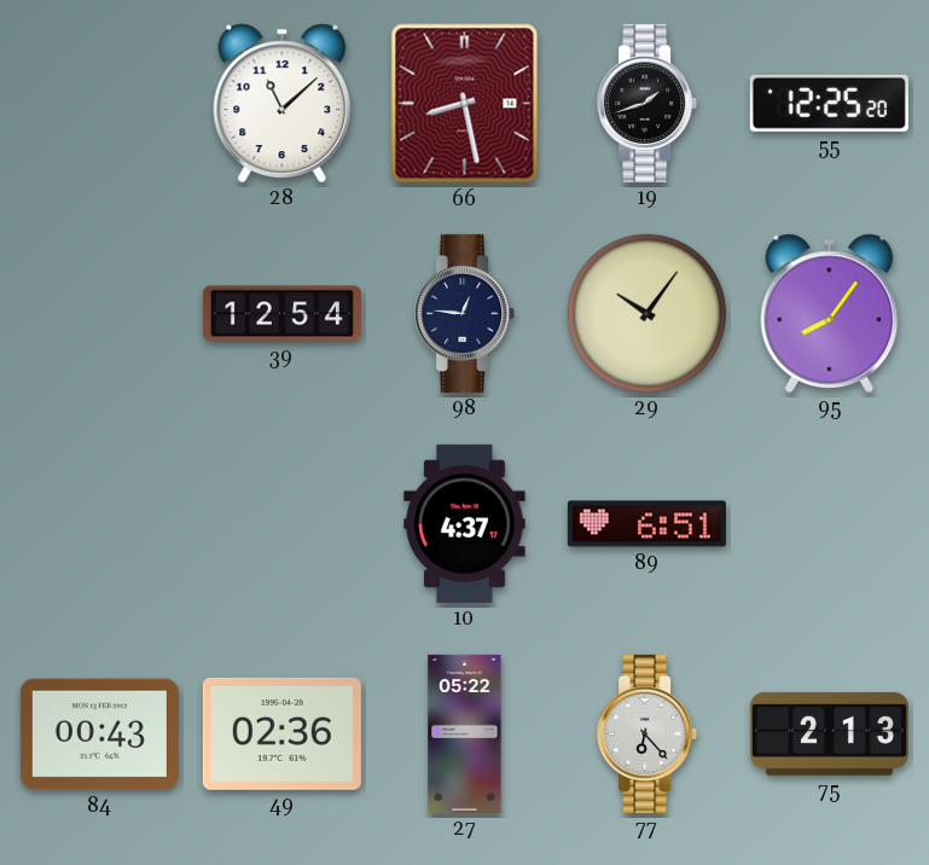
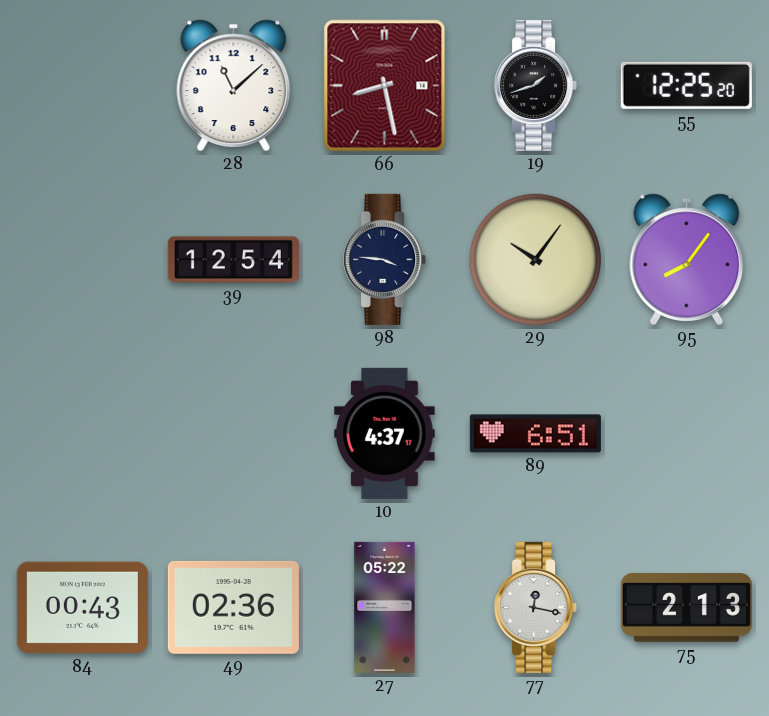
98: 12:46 -> 3:46 (385, 259)
77: 6:23 -> 12:17 (536, 607)
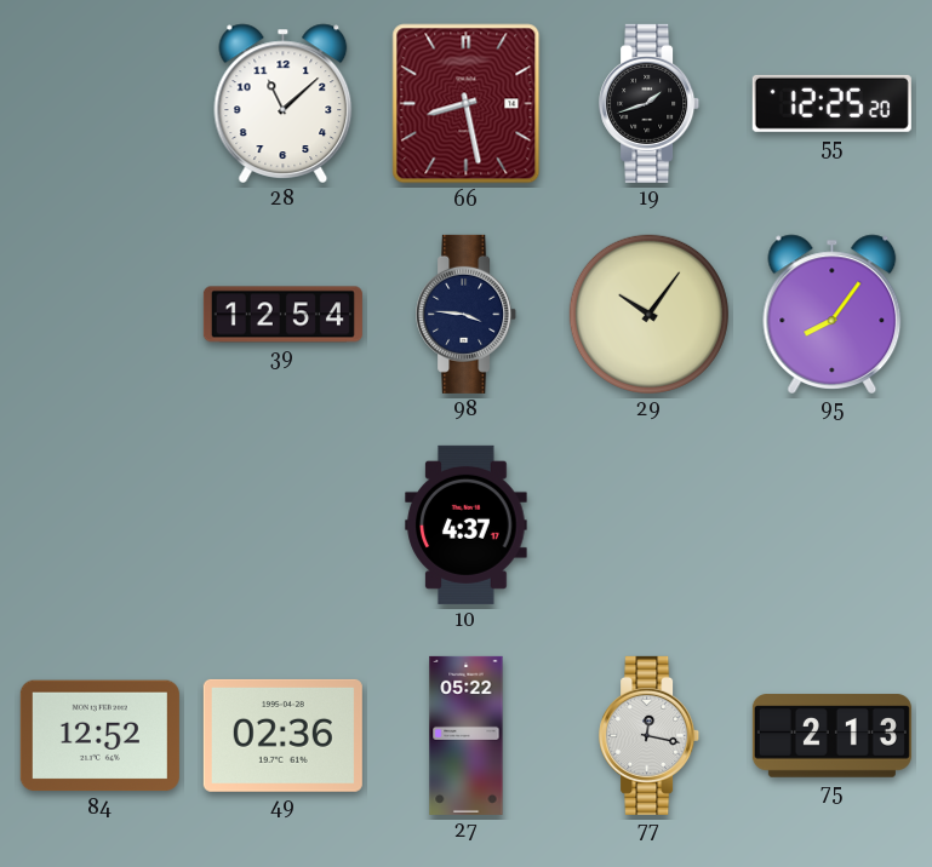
89: 6:51 -> none (535, 434)
84: 00:43 -> 12:52 (99, 736)
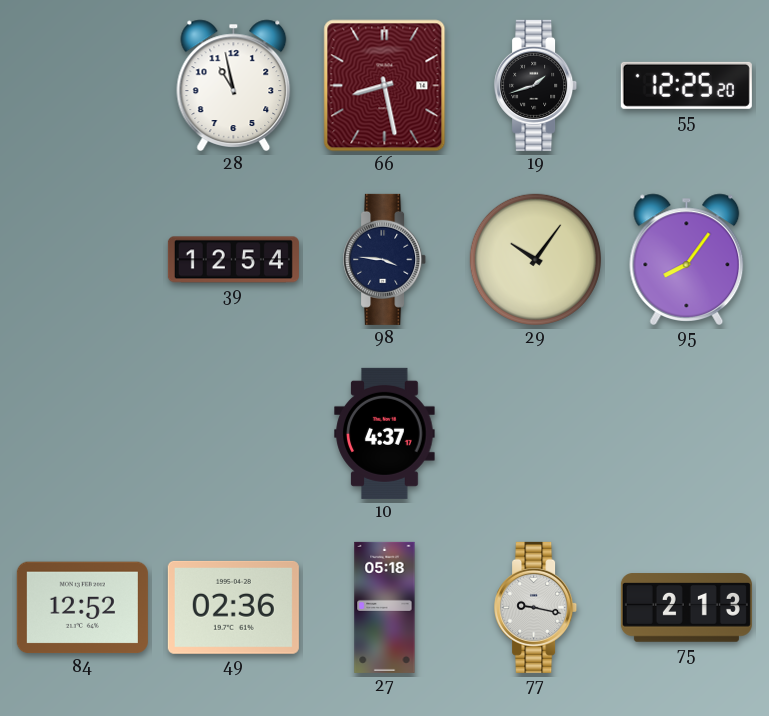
28: 11:08 -> 10:58 (234, 85)
27: 05:22 -> 05:18 (385, 607)
77: 12:17 -> 9:17 (536, 607)
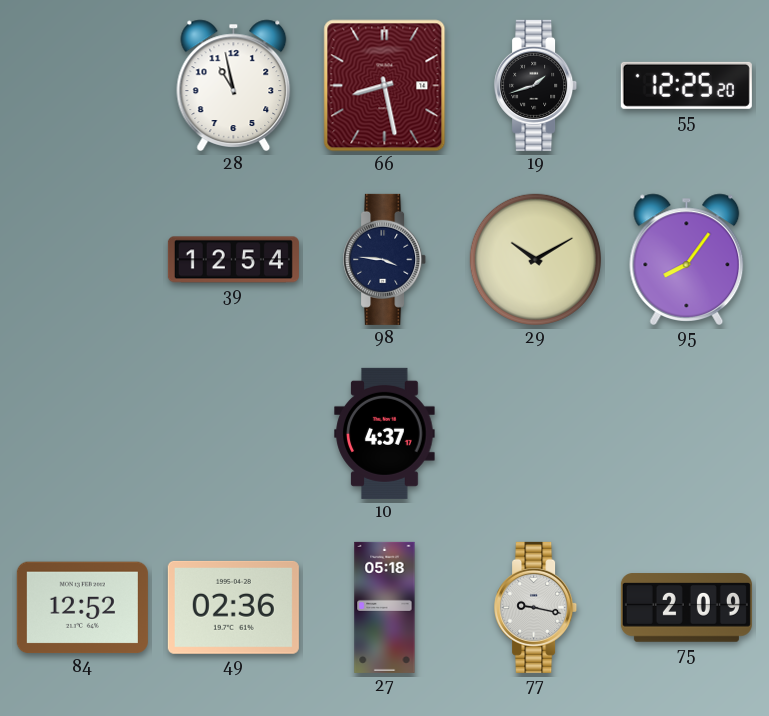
29: 10:06 -> 10:10 (535, 259)
75: 2:13 -> 2:09 (686, 608)
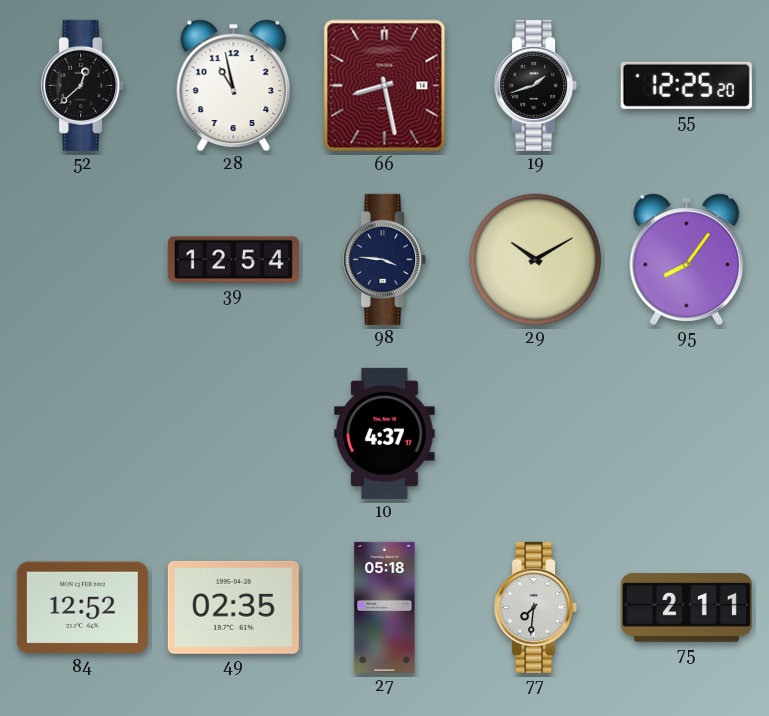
52: none -> 12:38 (83, 85)
49: 02:36 -> 02:35 (233, 607)
77: 9:17 -> 7:31 (536, 607)
75: 2:09 -> 2:11 (686, 608)
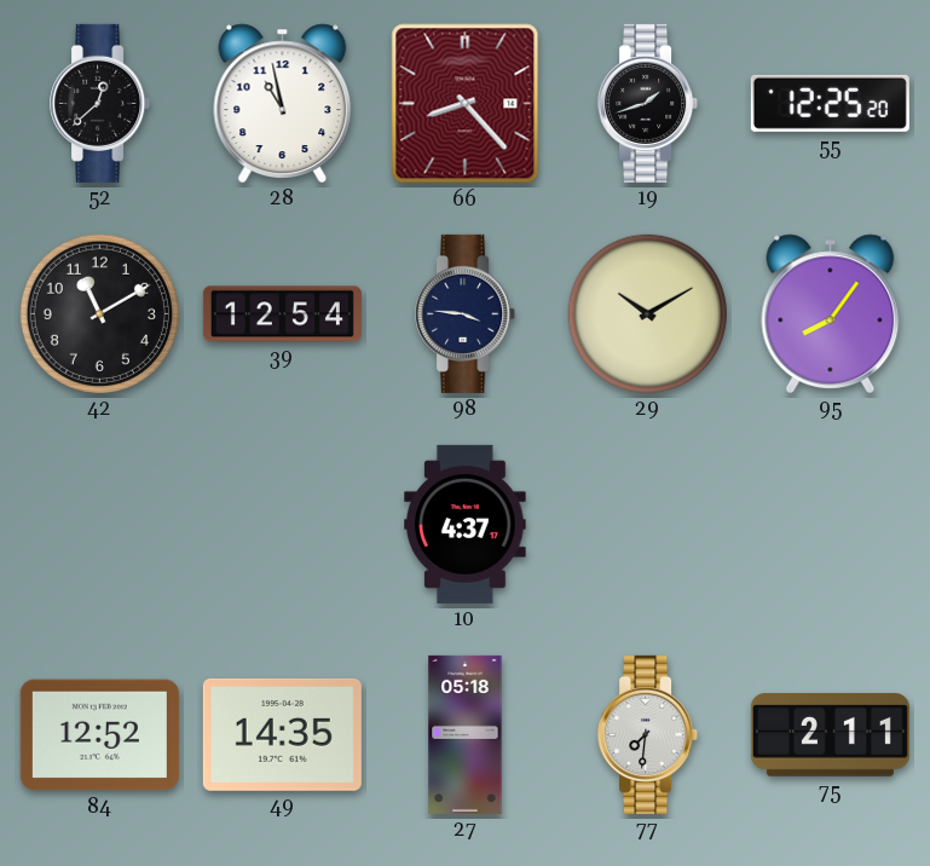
66: 8:28 -> 8:23 (466, 104)
42: none -> 11:10 (99, 313)
49: 02:35 -> 14:35 (282, 734)
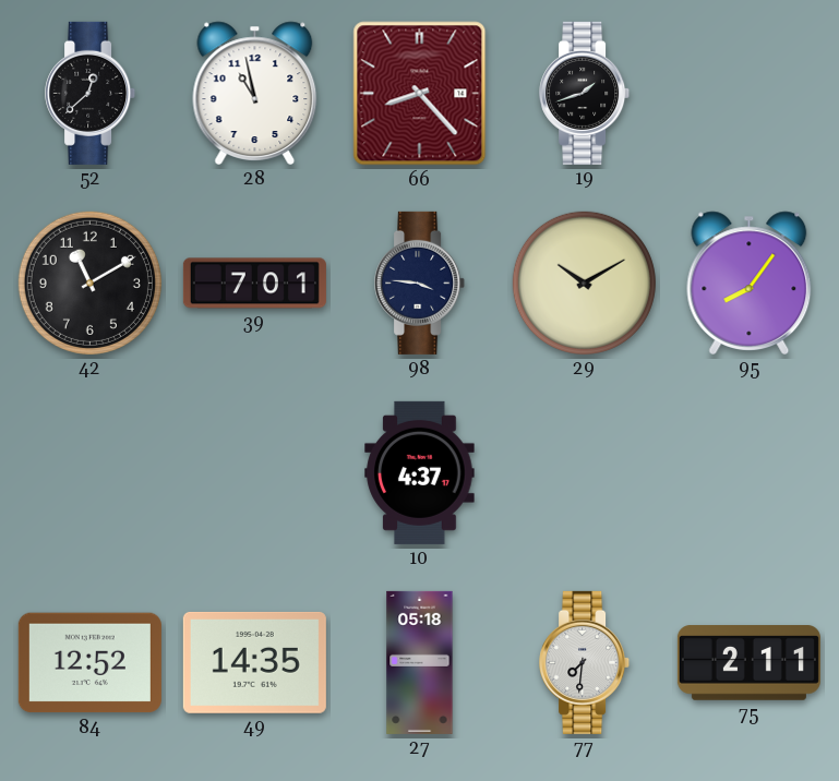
55: 12:25 -> none (830, 103)
39: 12:54 -> 7:01 (254, 284)
